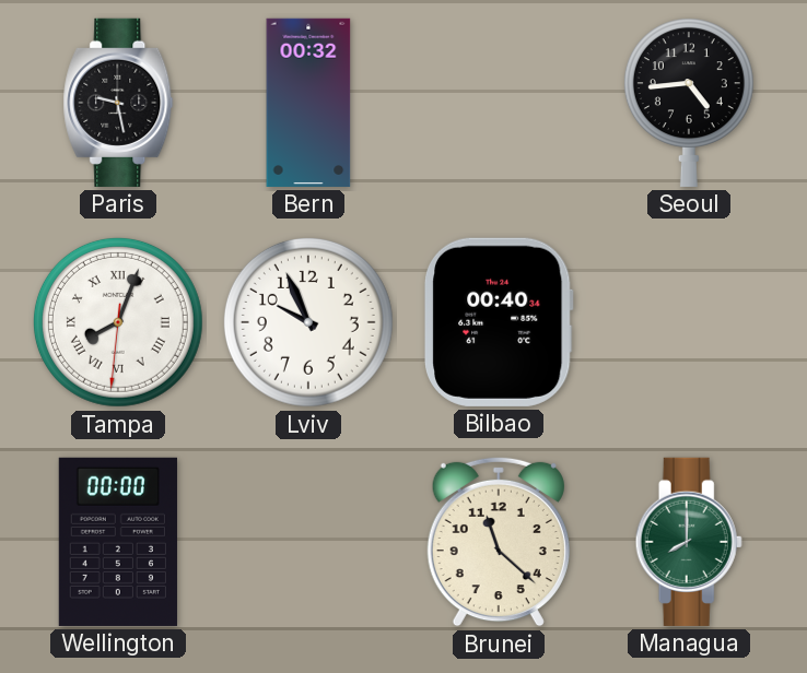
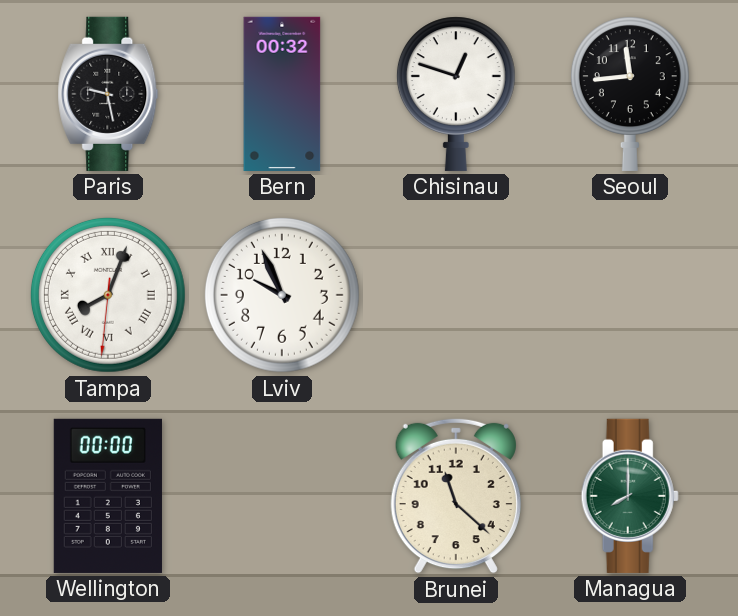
Chisinau: none -> 12:48 (456, 94)
Seoul: 4:44 -> 11:44 (630, 94)
Bilbao: 00:40 -> none (499, 322)
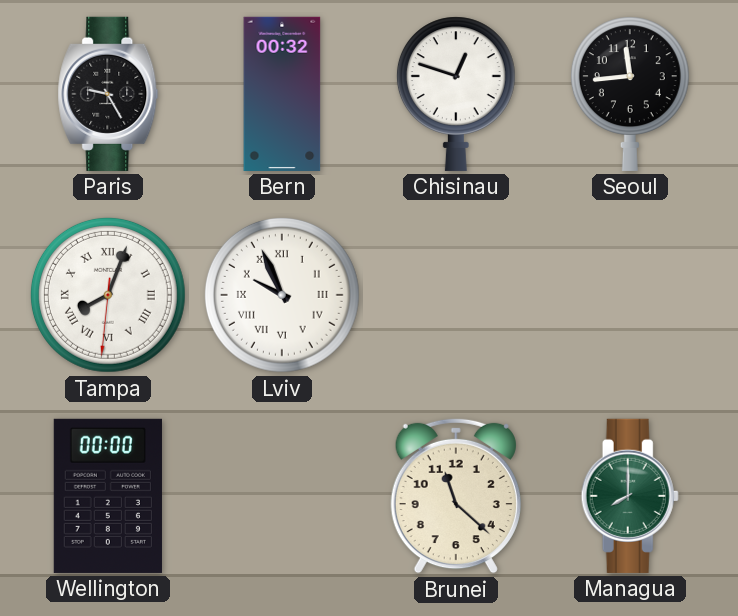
Paris: 9:28 -> 9:25 (108, 94)
Lviv numerals: Arabic -> Roman (282, 295)
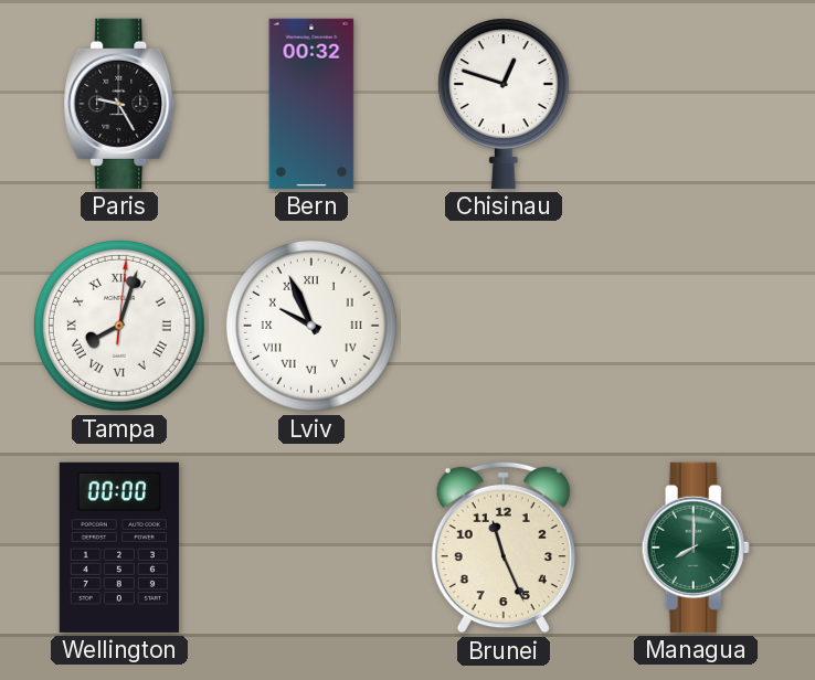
Seoul: 11:44 -> none (630, 94)
Tampa: 8:03:31 -> 8:03:01 (119, 326)
Brunei: 11:22 -> 11:26 (504, 548)
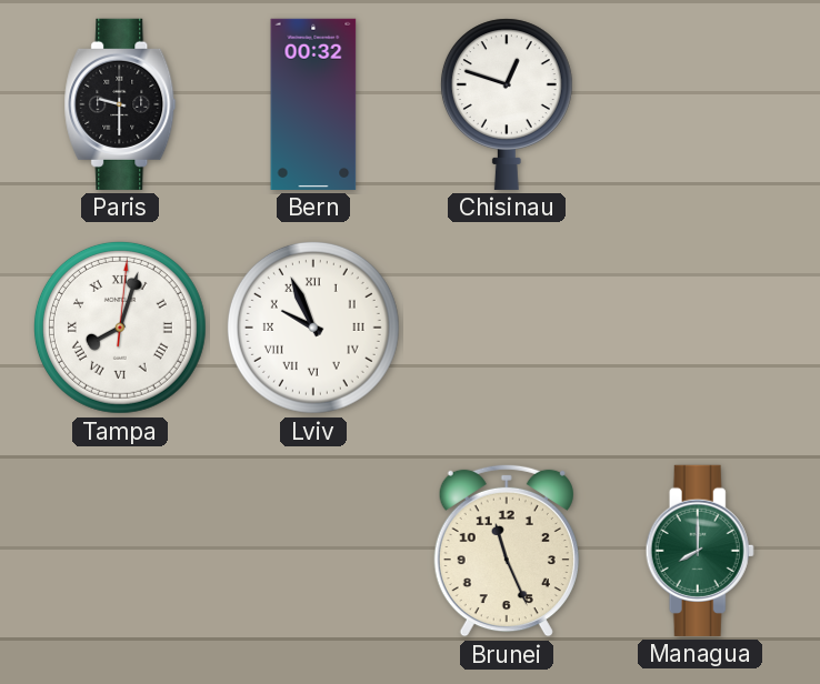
Paris: 9:25 -> 9:30 (120, 104)
Wellington: 00:00 -> none (119, 548)
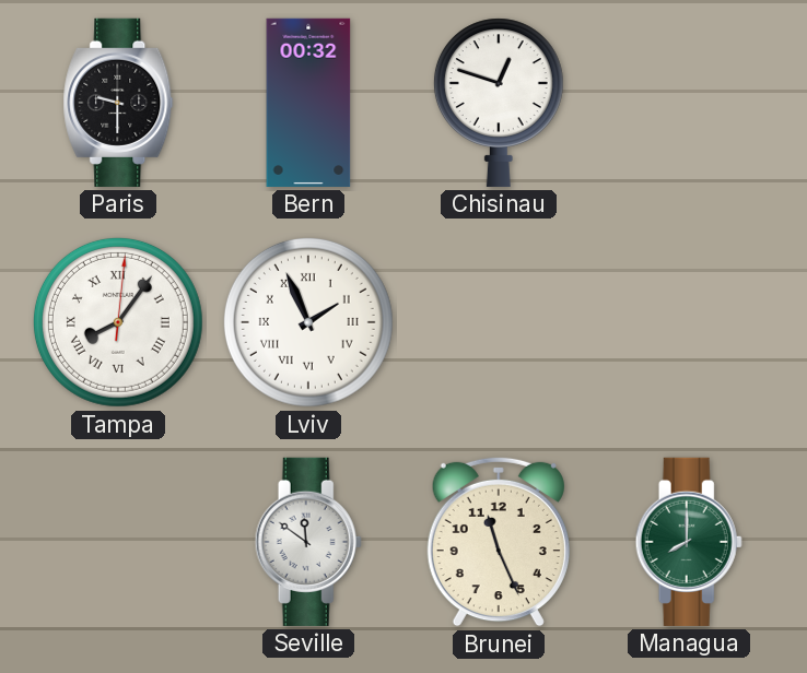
Tampa: 8:03 -> 8:06 (118, 322)
Lviv: 9:56 -> 1:56 (308, 322)
Seville: none -> 11:51 (308, 542)
